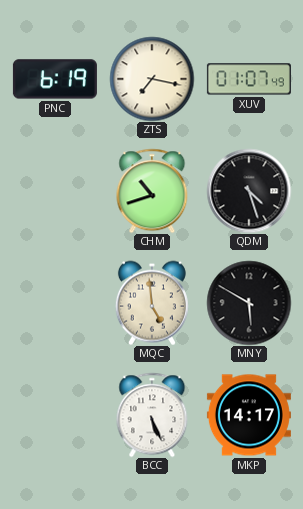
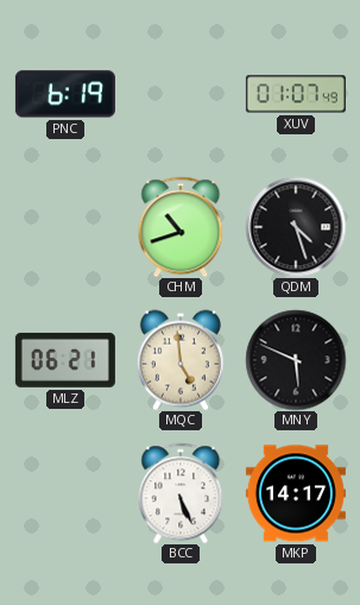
ZTS: 7:17 -> none (152, 79)
MLZ: none -> 06:21 (65, 360)
MNY: 5:50 -> 5:49 (296, 360)
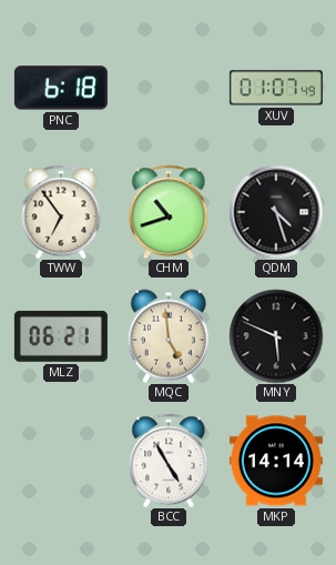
PNC: 6:19 -> 6:18 (61, 88)
TWW: none -> 6:54 (61, 212)
BCC: 5:26 -> 4:55 (169, 461)
MKP: 14:17 -> 14:14 (276, 461)
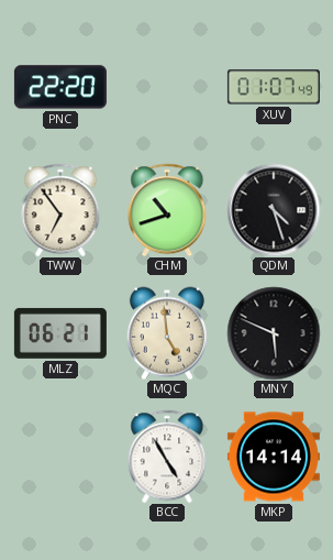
PNC: 6:18 -> 22:20 (60, 87)
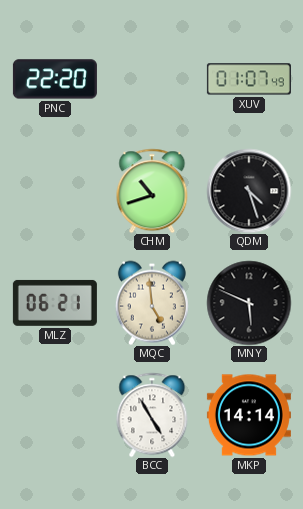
TWW: 6:54 -> none (60, 210)
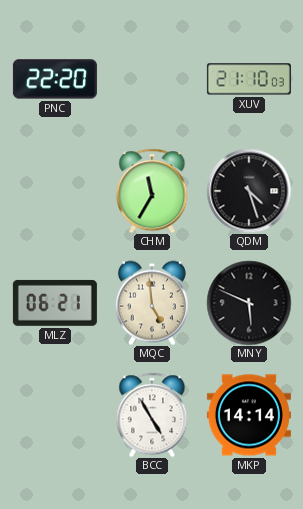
XUV: 01:07 -> 21:10 (249, 79)
CHM: 10:42 -> 11:35 (152, 191)
